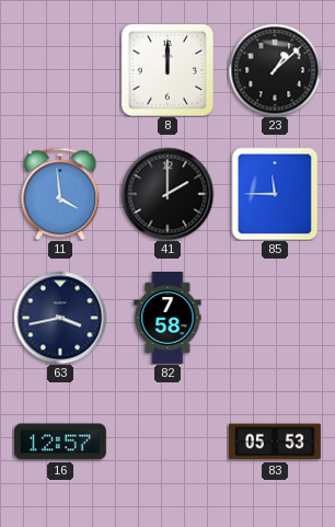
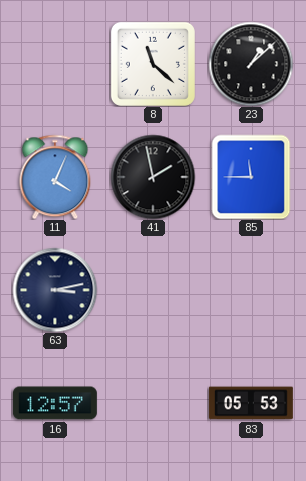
8: 12:00 -> 11:22 (153, 64)
11: 3:59 -> 4:04 (55, 177)
41: 2:00 -> 1:58 (153, 177)
63: 3:43 -> 3:13 (55, 290)
82: 7:58 -> none (168, 319)
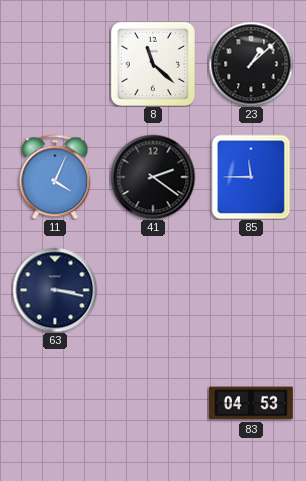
41: 1:58 -> 2:21 (153, 177)
63: 3:13 -> 3:17 (55, 290)
16: 12:57 -> none (55, 403)
83: 05:53 -> 04:53 (251, 403)
